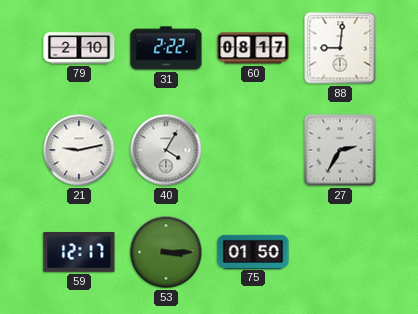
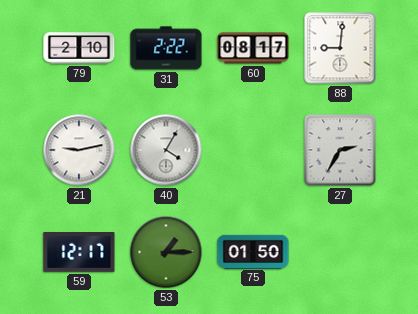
53: 3:15 -> 1:15 (166, 252)
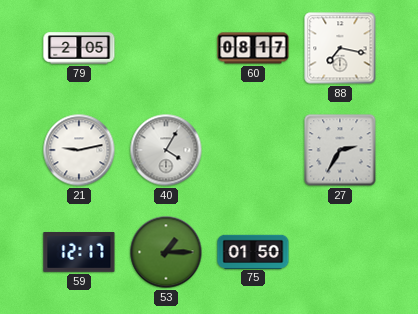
79: 2:10 -> 2:05 (79, 48)
31: 2:22 -> none (166, 48)
88: 9:01 -> 7:17 (340, 48)
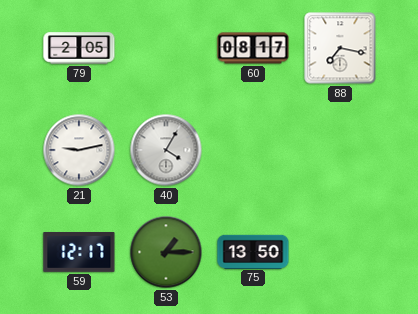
27: 2:35 -> none (340, 150)
75: 01:50 -> 13:50 (253, 251)
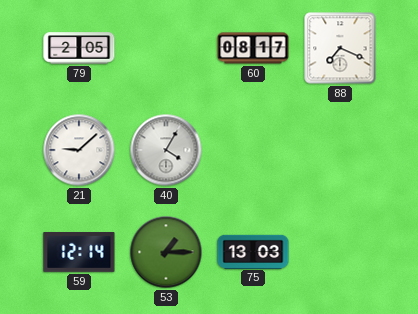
88: 7:17 -> 7:19 (340, 48)
21: 9:13 -> 9:08 (79, 150)
59: 12:17 -> 12:14 (79, 253)
75: 13:50 -> 13:03 (253, 251)
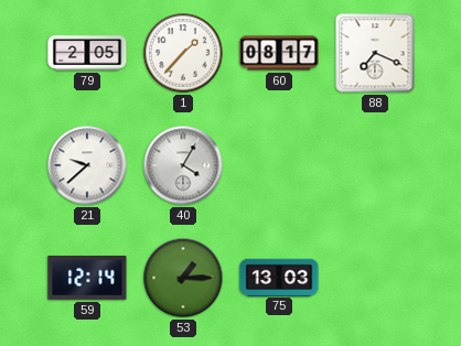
1: none -> 1:37 (183, 53)
21: 9:08 -> 9:38 (87, 165)
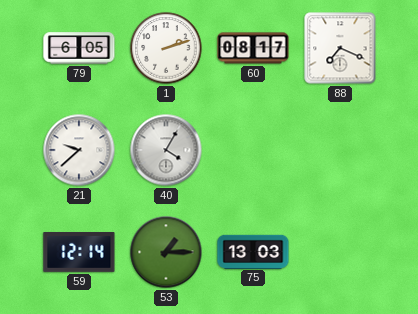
79: 2:05 -> 6:05 (79, 48)
1: 1:37 -> 2:12 (166, 48)
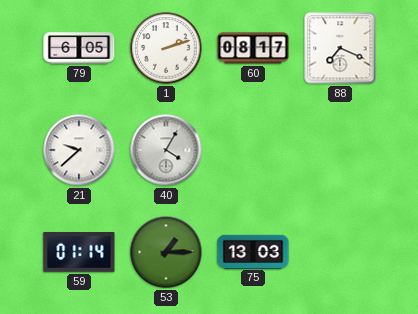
59: 12:14 -> 01:14 (79, 253)
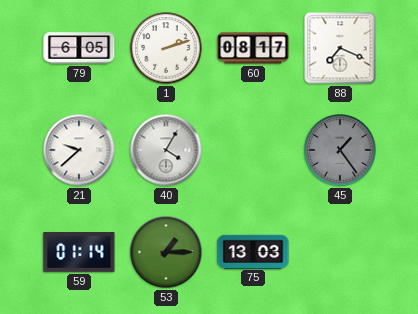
45: none -> 1:24 (340, 150)
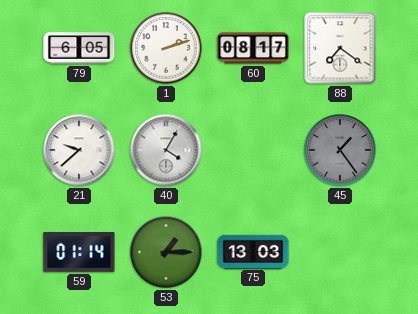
88: 7:19 -> 7:21 (340, 48)
